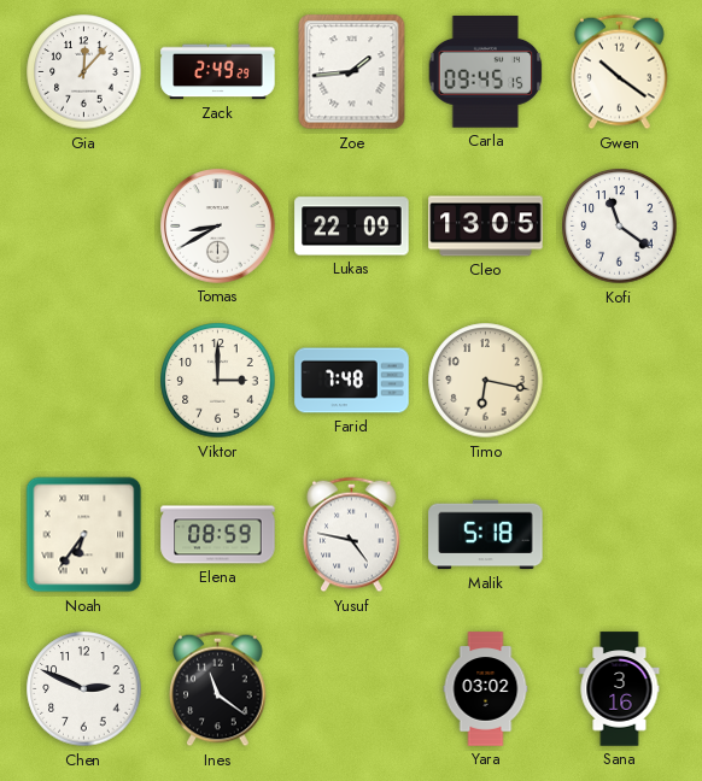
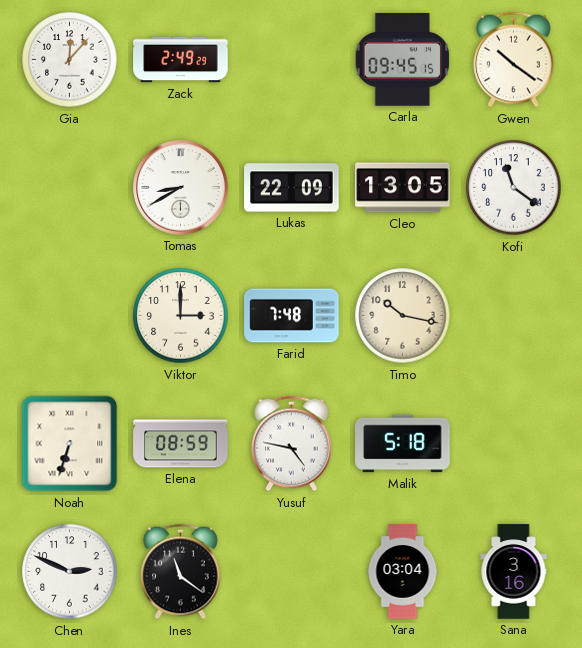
Zoe: 1:44 -> none (352, 72)
Timo: 6:17 -> 10:17 (403, 316)
Noah: 6:36 -> 6:33 (70, 444)
Yara: 03:02 -> 03:04 (403, 572)
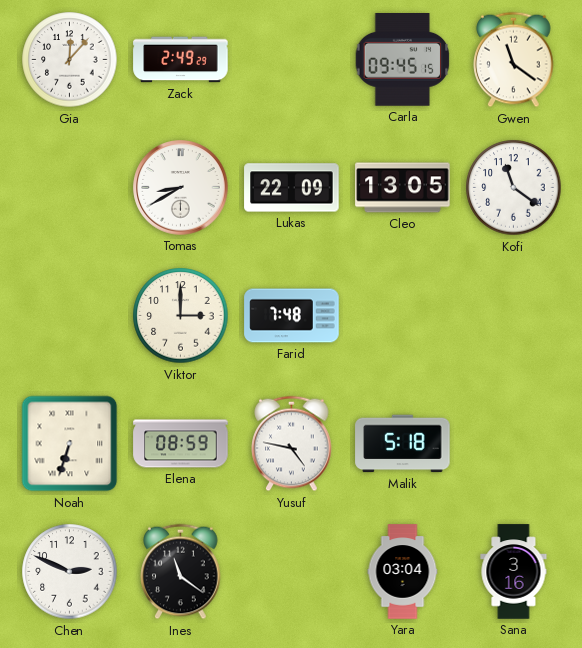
Gwen: 10:21 -> 11:21 (514, 60)
Timo: 10:17 -> none (403, 316)
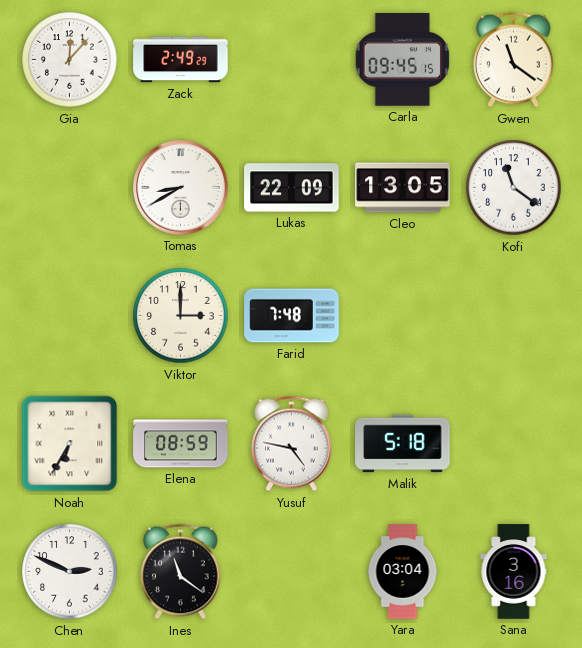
Noah: 6:33 -> 6:35 (70, 444)
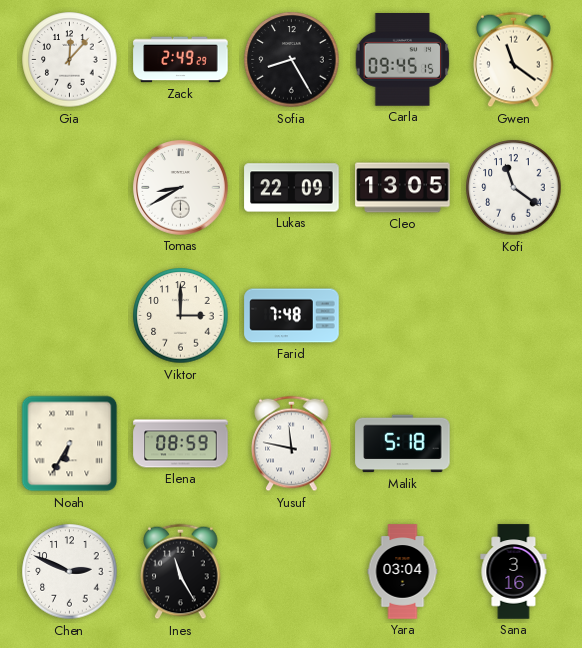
Sofia: none -> 8:25 (292, 60)
Yusuf: 4:47 -> 11:47 (292, 444)
Ines: 11:21 -> 11:25 (181, 572)
